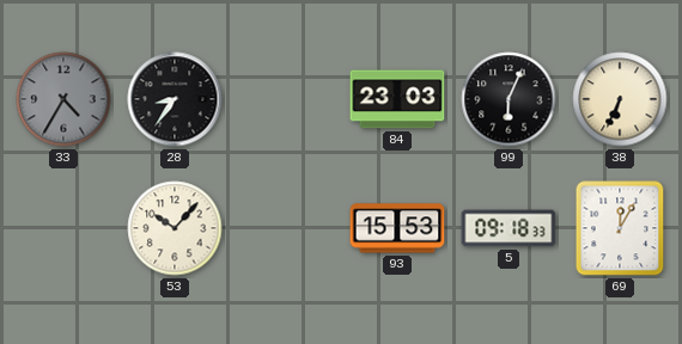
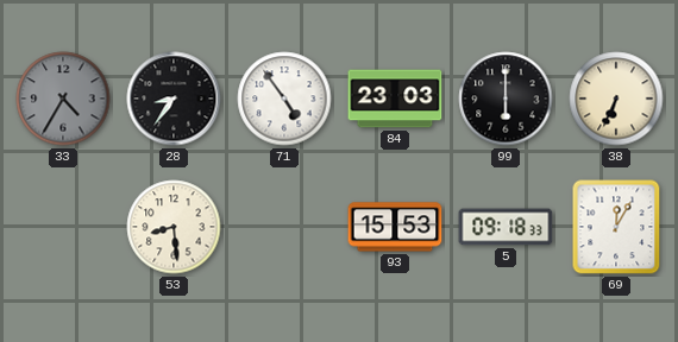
71: none -> 4:54 (284, 99)
99: 6:04 -> 6:00 (506, 99)
53: 10:07 -> 8:29 (174, 227)
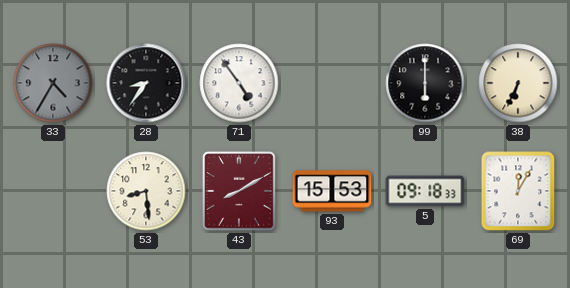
84: 23:03 -> none (395, 99)
43: none -> 8:10 (239, 191)
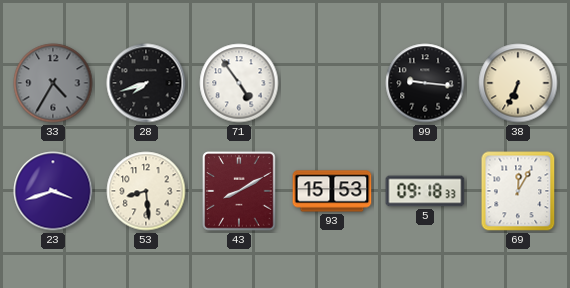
28: 8:36 -> 7:42 (146, 83)
99: 6:00 -> 9:16 (425, 83)
23: none -> 3:42 (53, 191)
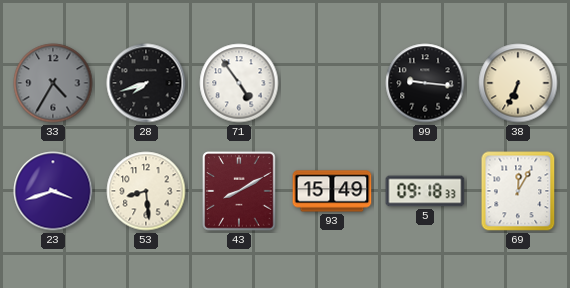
93: 15:53 -> 15:49 (332, 191)
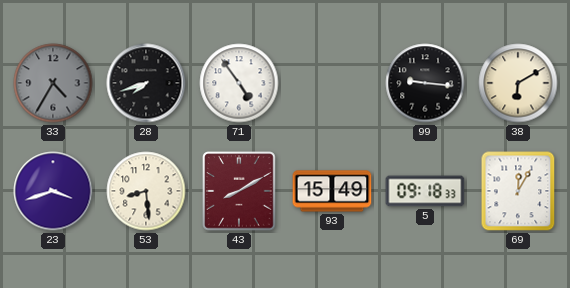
38: 6:34 -> 6:10 (518, 83)
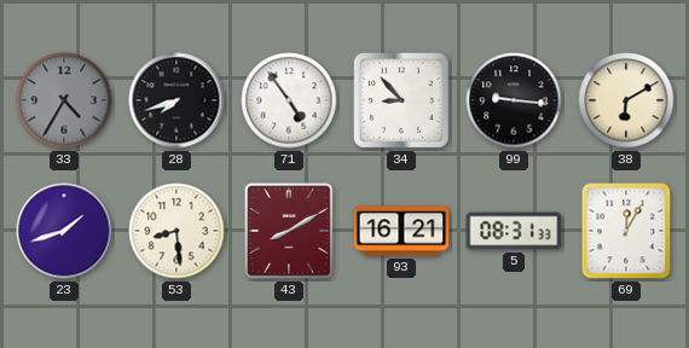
34: none -> 8:53 (403, 101)
23: 3:42 -> 1:42 (64, 231)
93: 15:49 -> 16:21 (401, 231)
5: 09:18 -> 08:31 (514, 231)
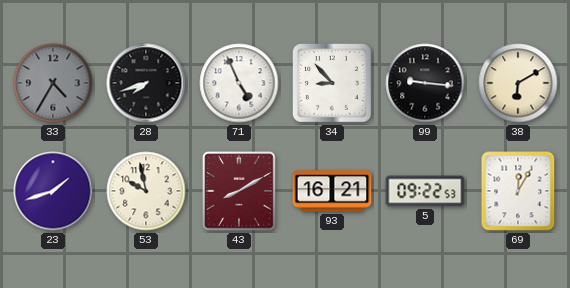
71: 4:54 -> 4:56 (239, 83)
53: 8:29 -> 9:58 (146, 191)
5: 08:31 -> 09:22 (425, 191)
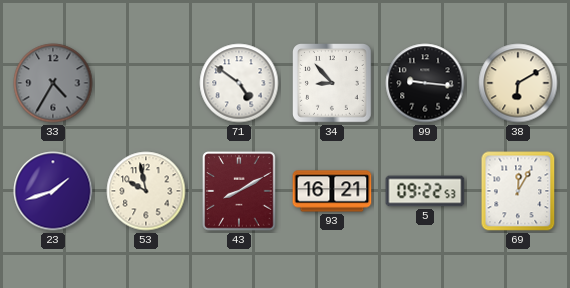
28: 7:42 -> none (146, 83)
71: 4:56 -> 4:51 (239, 83)
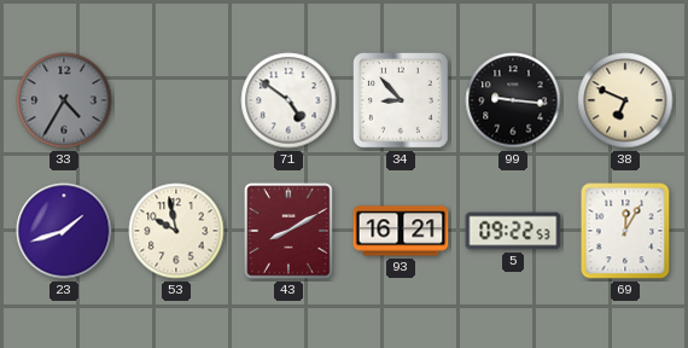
38: 6:10 -> 6:49 (625, 100)
